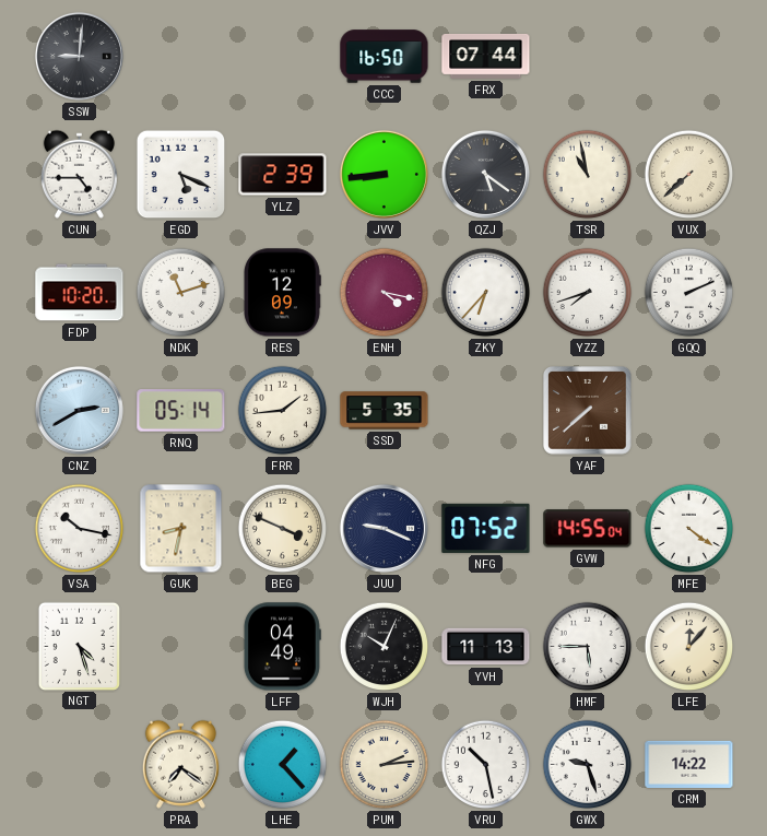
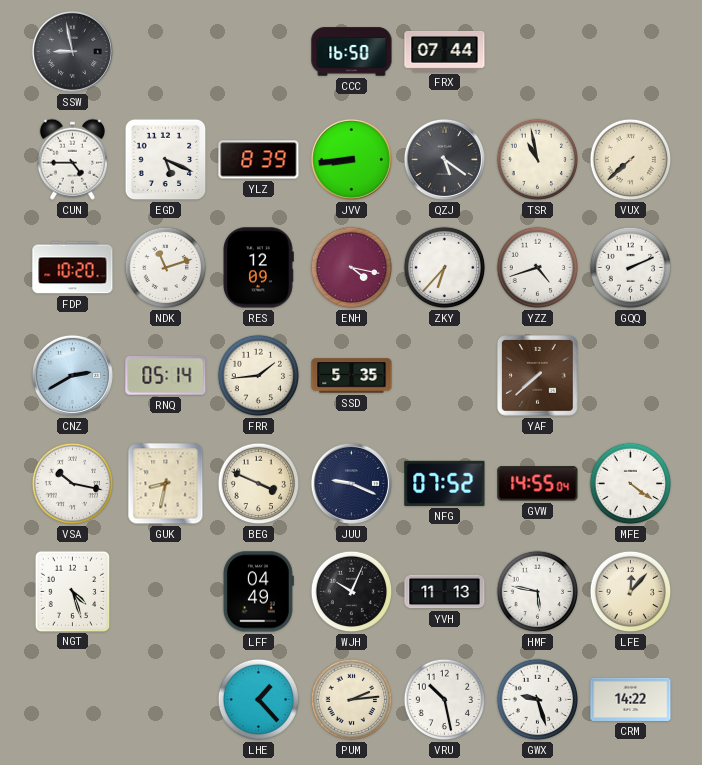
SSW: 9:01 -> 8:58 (72, 51)
YLZ: 2:39 -> 8:39 (259, 160)
YZZ: 7:42 -> 4:42 (538, 268)
HMF: 5:45 -> 5:47 (538, 592)
PRA: 7:21 -> none (180, 764)
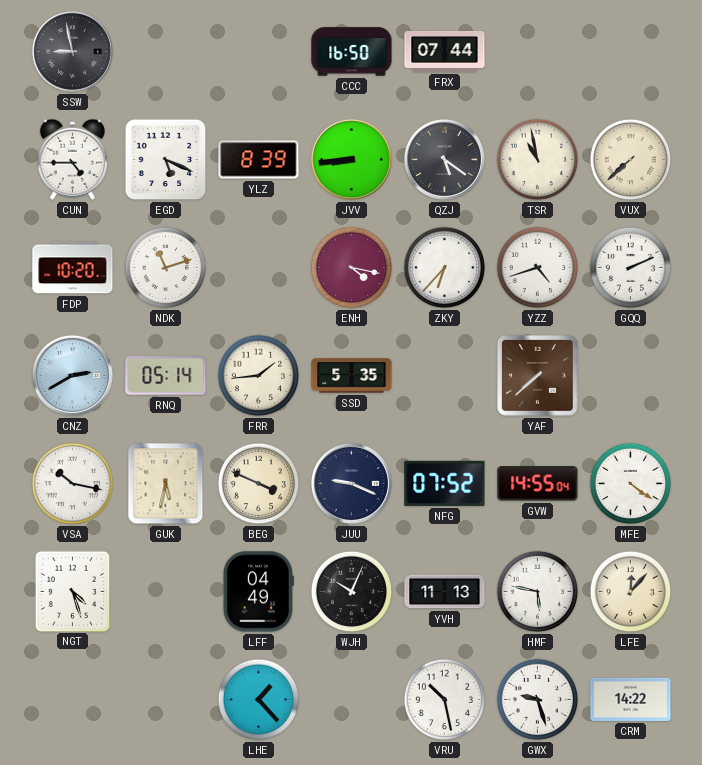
RES: 12:09 -> none (258, 268)
GUK: 8:32 -> 5:32 (166, 484)
PUM: 2:14 -> none (352, 700)
